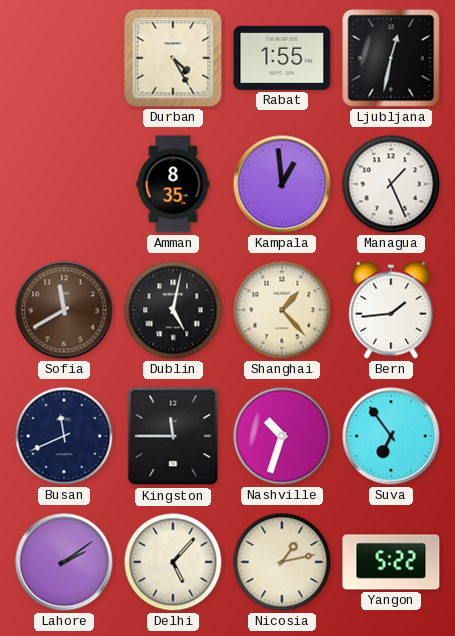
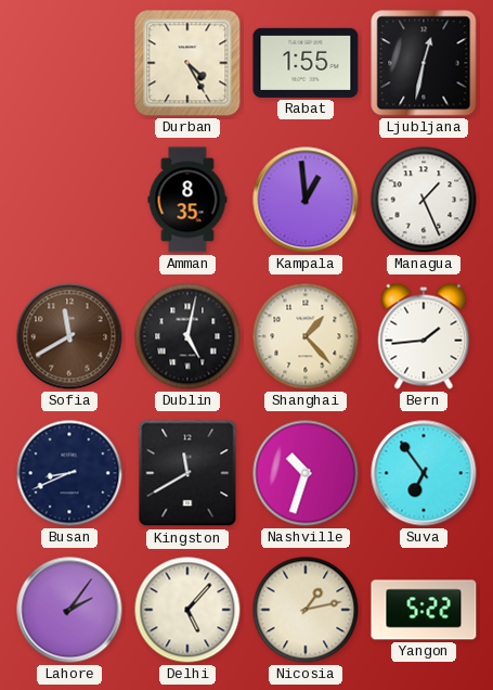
Busan: 11:41 -> 8:41 (69, 473)
Kingston: 11:45 -> 11:40 (187, 473)
Lahore: 2:09 -> 2:06 (69, 610)
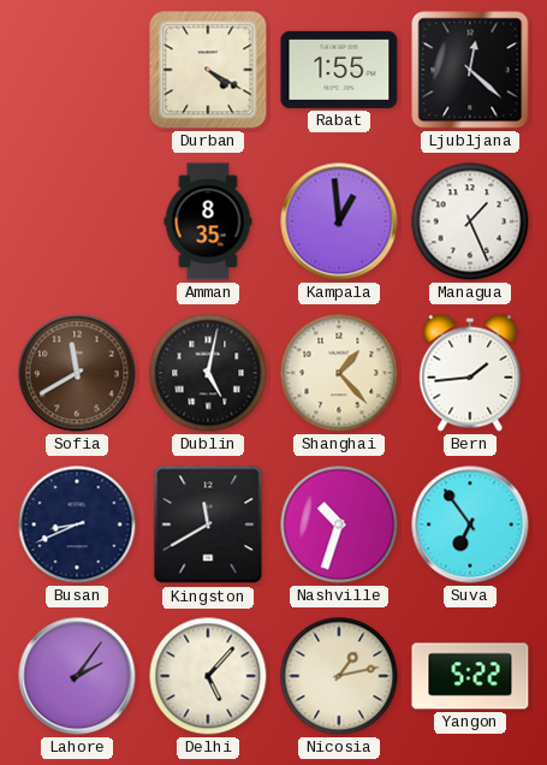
Durban: 4:25 -> 4:20 (208, 70)
Ljubljana: 12:32 -> 12:22 (470, 70)
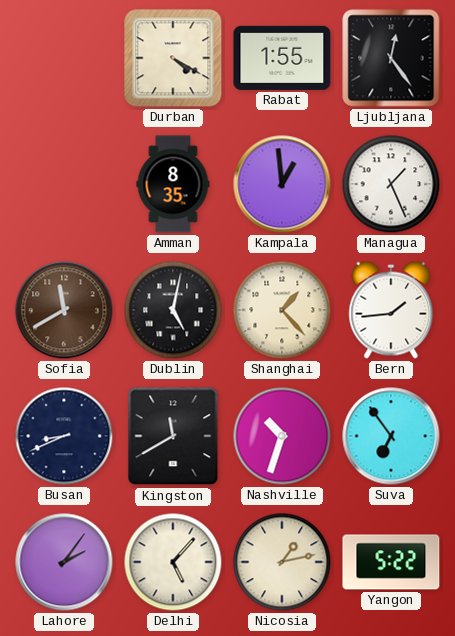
Ljubljana: 12:22 -> 12:24 (391, 58)
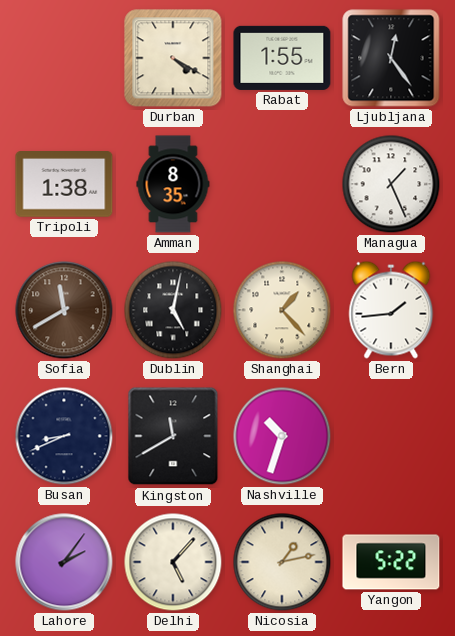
Tripoli: none -> 1:38 (64, 185)
Kampala: 12:59 -> none (282, 184)
Suva: 6:54 -> none (391, 436)
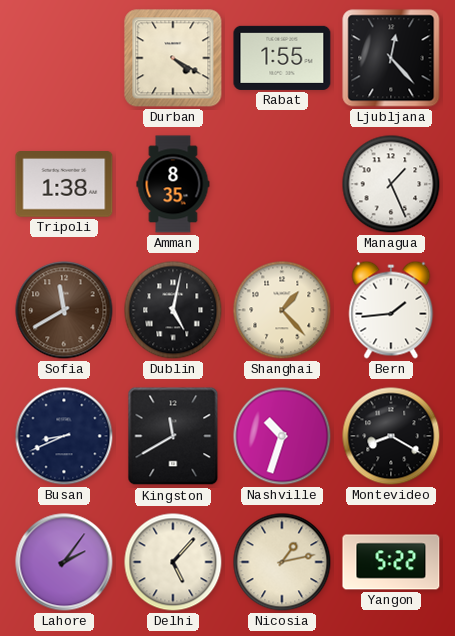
Ljubljana: 12:24 -> 12:23 (391, 58)
Montevideo: none -> 8:20 (391, 436)
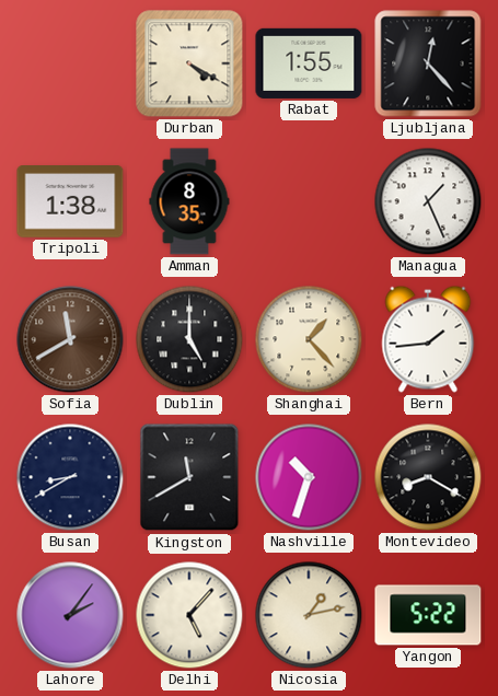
Dublin: 5:02 -> 5:00 (189, 339)
Busan: 8:41 -> 8:40 (70, 477)
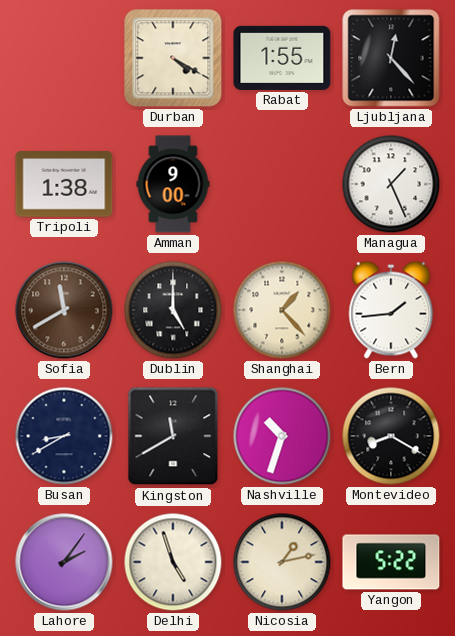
Amman: 8:35 -> 9:00 (173, 184)
Delhi: 5:07 -> 4:57 (173, 562)
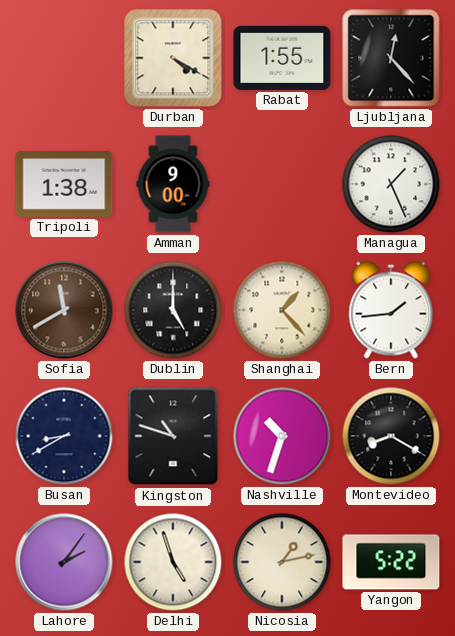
Kingston: 11:40 -> 10:48 (173, 436)
